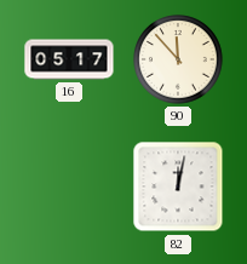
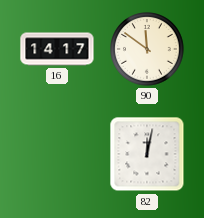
16: 05:17 -> 14:17 (57, 49)
90: 11:53 -> 11:51 (147, 49)
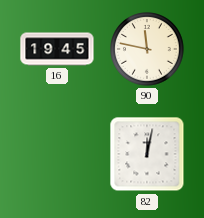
16: 14:17 -> 19:45 (57, 49)
90: 11:51 -> 11:47 (147, 49)
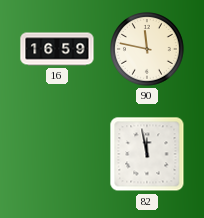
16: 19:45 -> 16:59 (57, 49)
82: 12:02 -> 11:58 (147, 154)
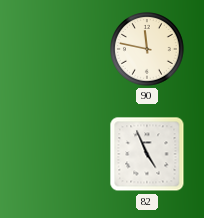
16: 16:59 -> none (57, 49)
82: 11:58 -> 4:56 (147, 154)
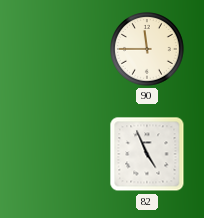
90: 11:47 -> 11:45 (147, 49)
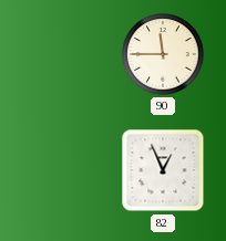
82: 4:56 -> 12:56 (163, 170)
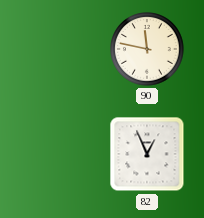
90: 11:45 -> 11:47 (147, 49)
